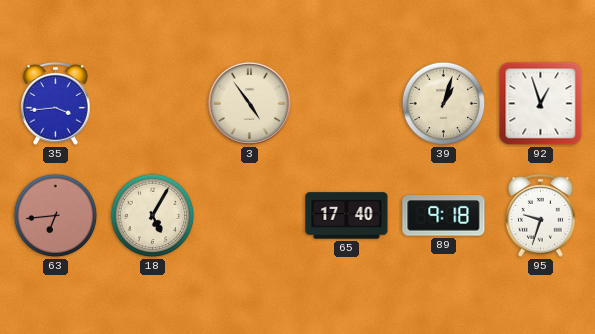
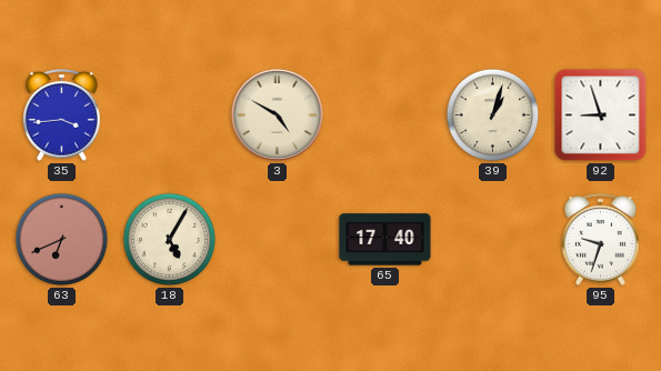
3: 4:54 -> 4:50 (277, 114)
92: 12:57 -> 8:57 (601, 116)
63: 6:44 -> 6:41 (62, 240)
89: 9:18 -> none (444, 216)
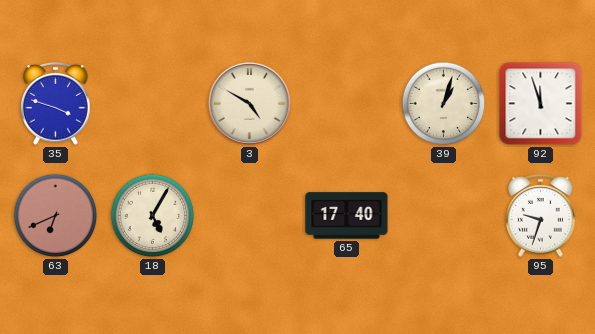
35: 3:44 -> 3:48 (56, 103)
92: 8:57 -> 11:57 (541, 104)
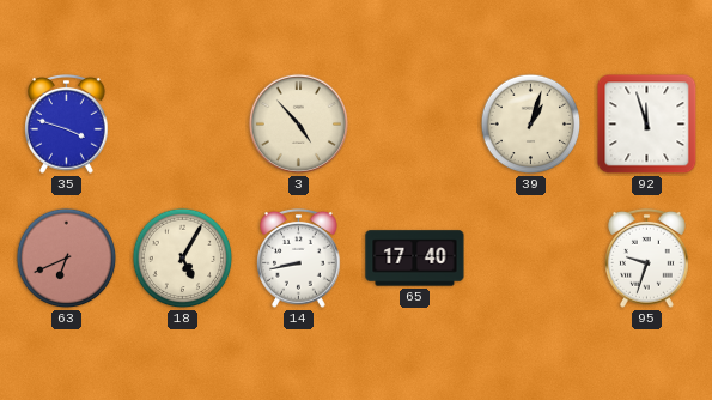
3: 4:50 -> 4:53 (298, 123)
14: none -> 8:43 (299, 257)
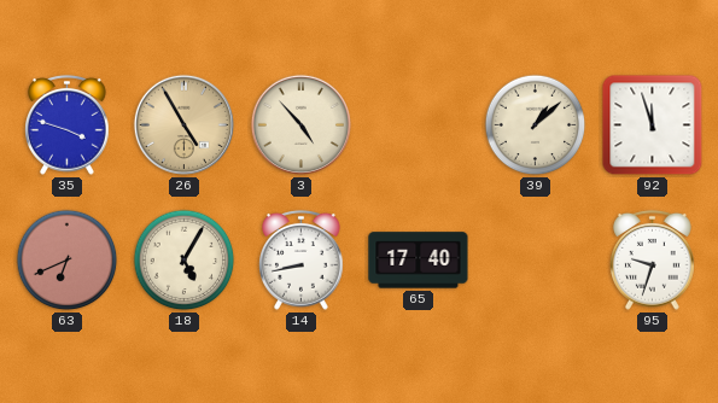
26: none -> 4:55 (183, 124)
39: 1:03 -> 1:08 (536, 125)
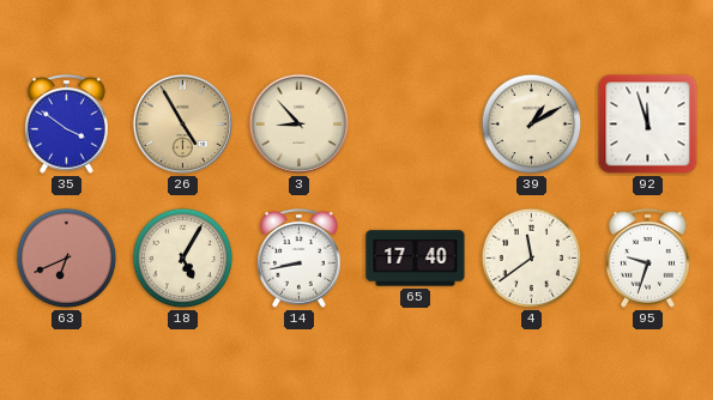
35: 3:48 -> 3:51 (67, 123)
3: 4:53 -> 8:53 (298, 123)
39: 1:08 -> 1:10 (532, 125)
4: none -> 11:39 (532, 259)
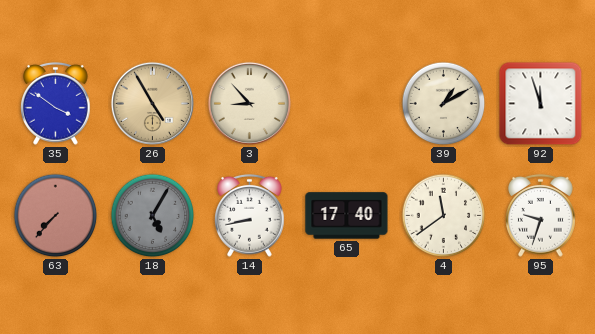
63: 6:41 -> 7:37 (56, 216)
18 dial: cream -> grey (153, 216)
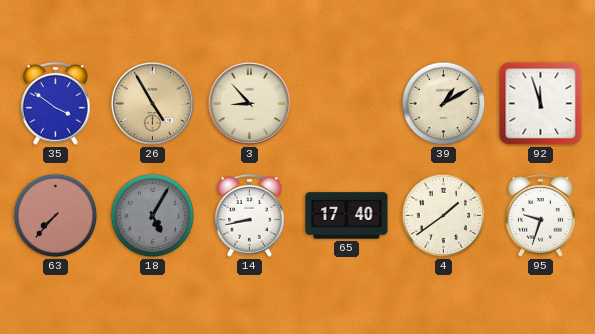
4: 11:39 -> 1:39 (444, 216)
